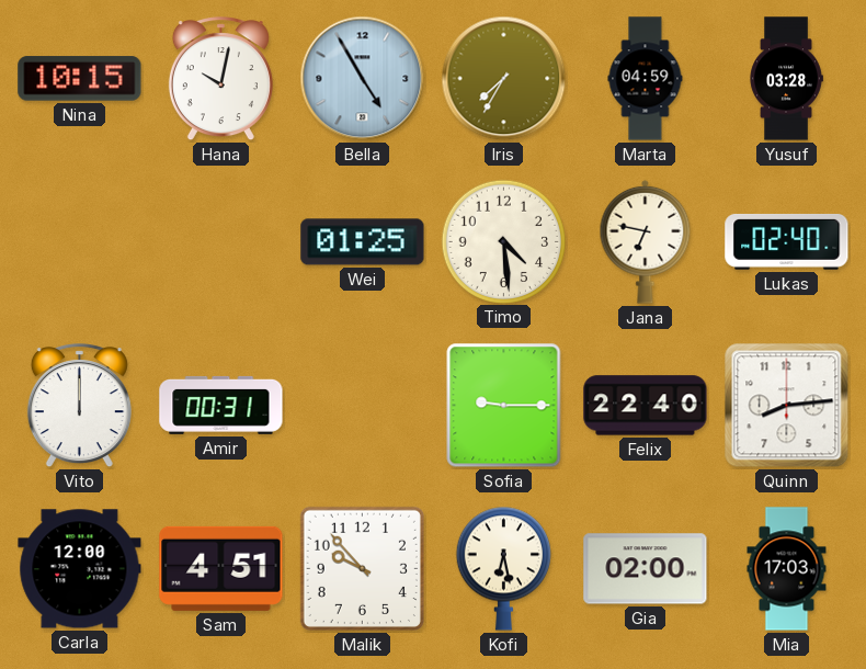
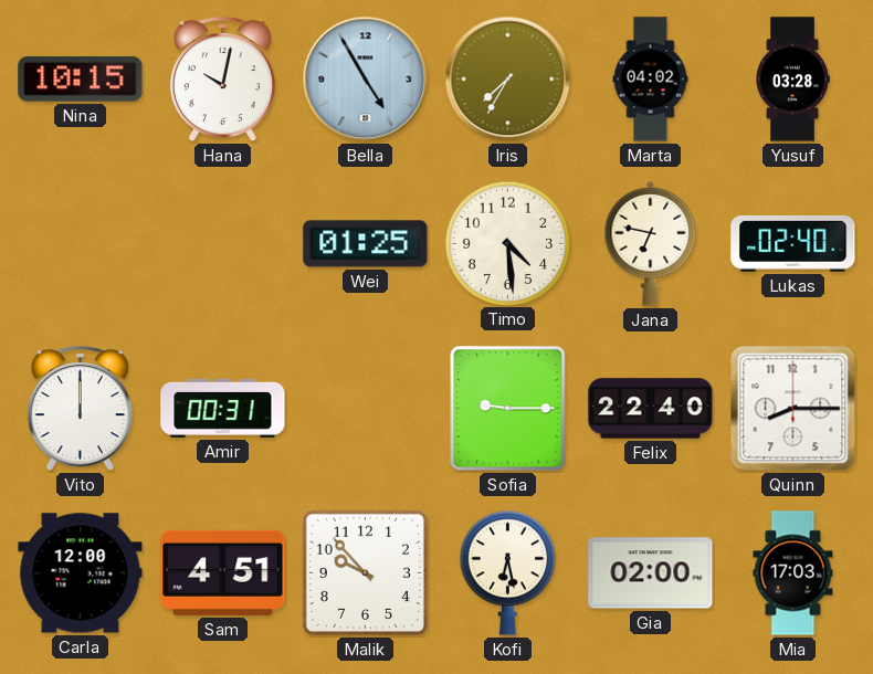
Marta: 04:59 -> 04:02 (651, 80)
Quinn: 8:14 -> 8:15 (793, 409)
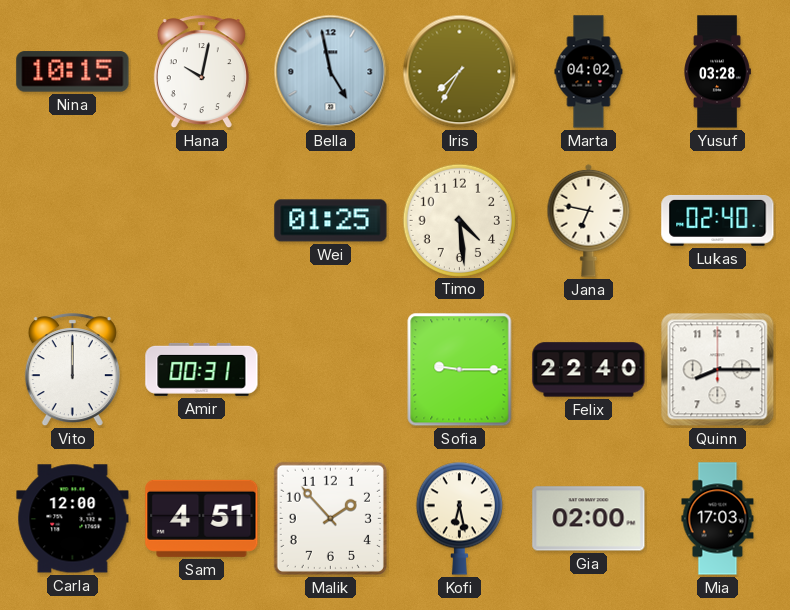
Bella: 4:55 -> 4:58 (331, 72)
Malik: 9:53 -> 1:53 (330, 518)
